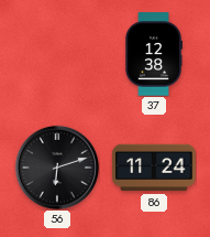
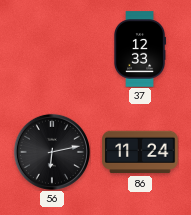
37: 12:38 -> 12:33 (140, 49)
56: 6:12 -> 6:13 (52, 152)
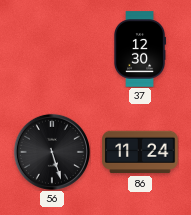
37: 12:33 -> 12:30 (140, 49)
56: 6:13 -> 5:27 (52, 152)
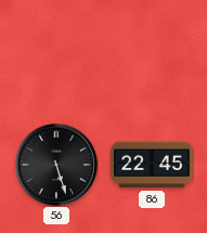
37: 12:30 -> none (140, 49)
86: 11:24 -> 22:45 (152, 165)
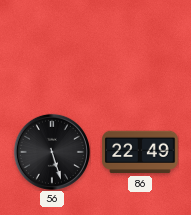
86: 22:45 -> 22:49 (140, 152)
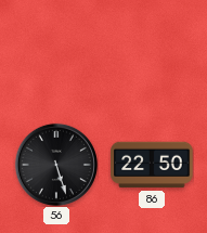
86: 22:49 -> 22:50 (152, 165)
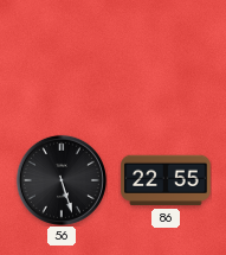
86: 22:50 -> 22:55 (166, 180)
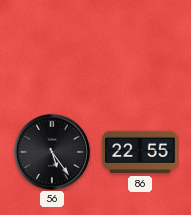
56: 5:27 -> 5:24 (52, 152)
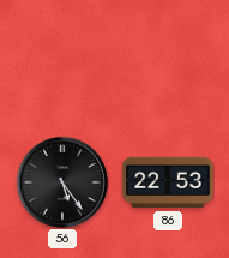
86: 22:55 -> 22:53 (168, 182)
